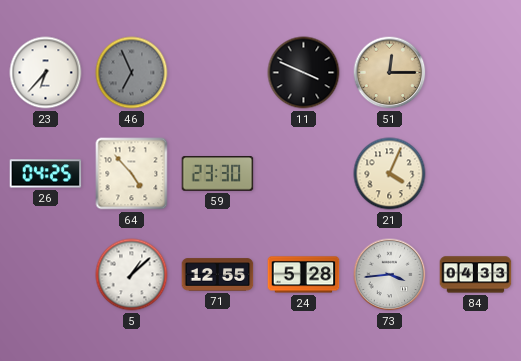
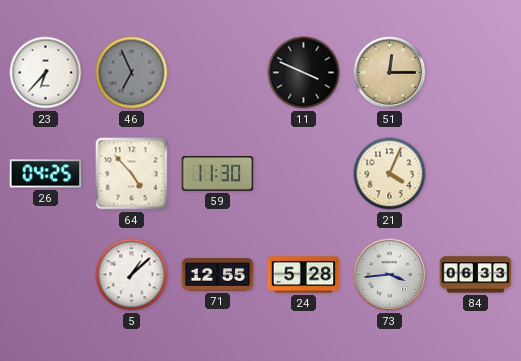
59: 23:30 -> 11:30 (218, 174)
84: 04:33 -> 06:33 (476, 275)
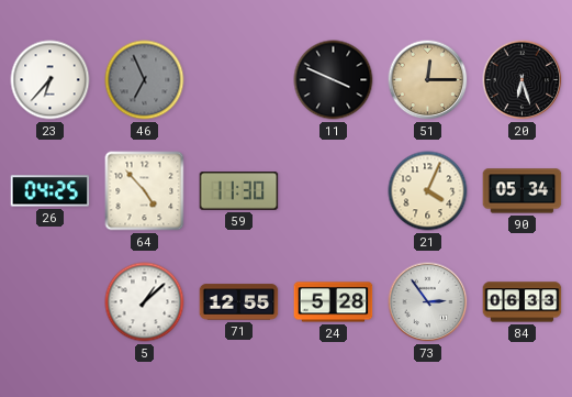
20: none -> 6:27 (523, 80)
90: none -> 05:34 (523, 191)
73: 3:44 -> 2:54 (428, 302)
